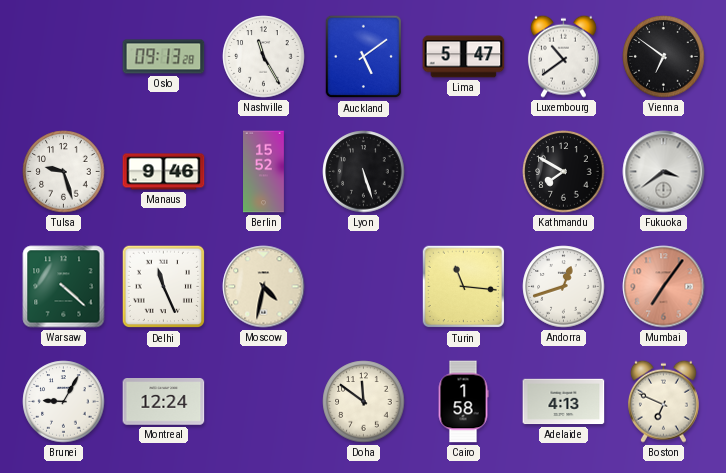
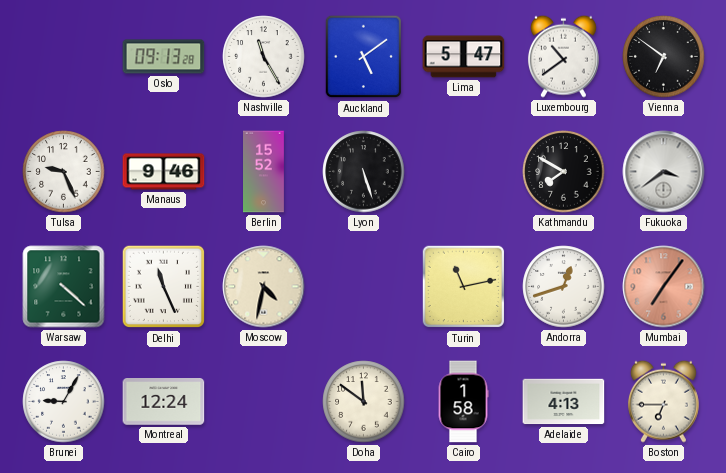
Tulsa: 9:27 -> 9:26 (64, 172)
Turin: 11:16 -> 11:13 (464, 287)
Boston: 6:49 -> 6:45 (663, 401)
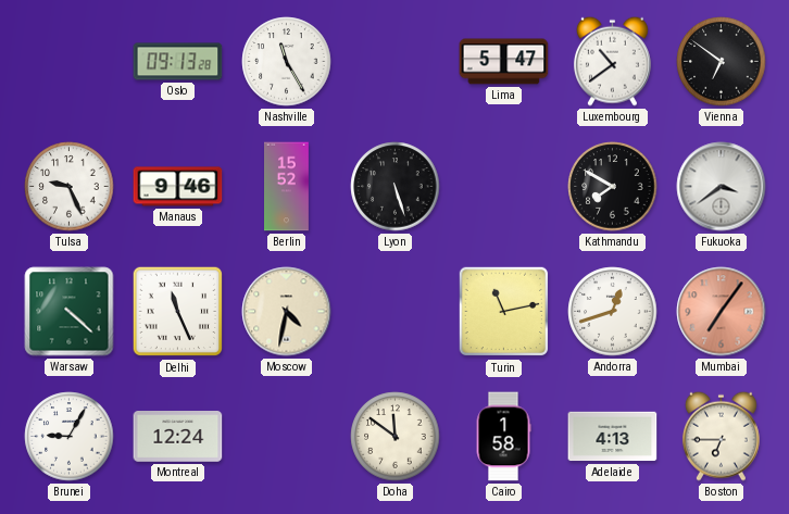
Auckland: 5:09 -> none (364, 57)
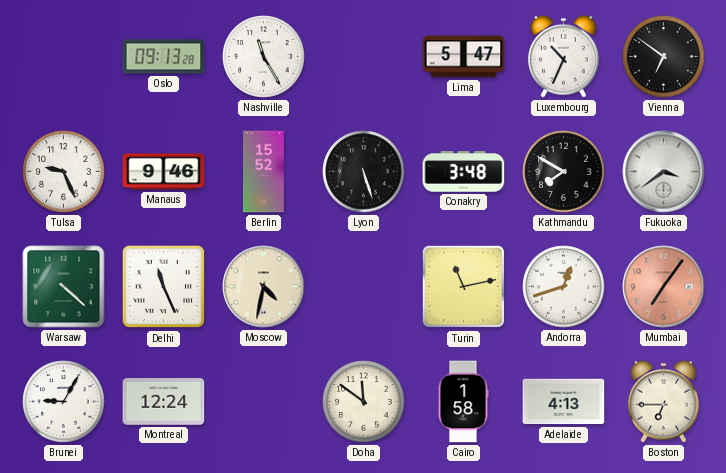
Luxembourg: 10:39 -> 10:34 (563, 56)
Conakry: none -> 3:48 (464, 172)
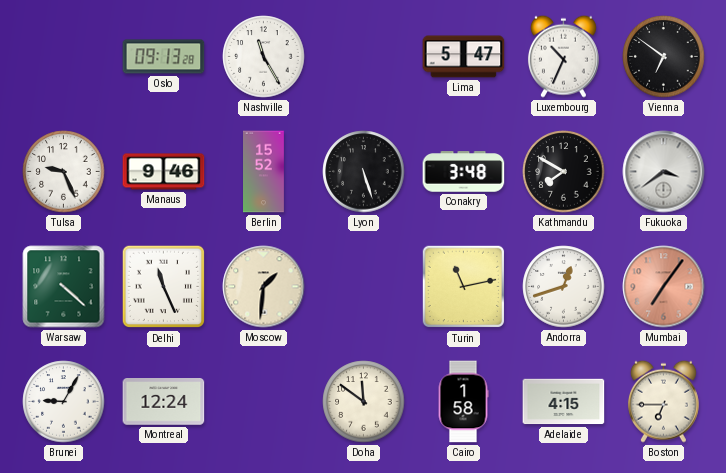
Moscow: 4:32 -> 1:31 (264, 287)
Adelaide: 4:13 -> 4:15 (564, 402)
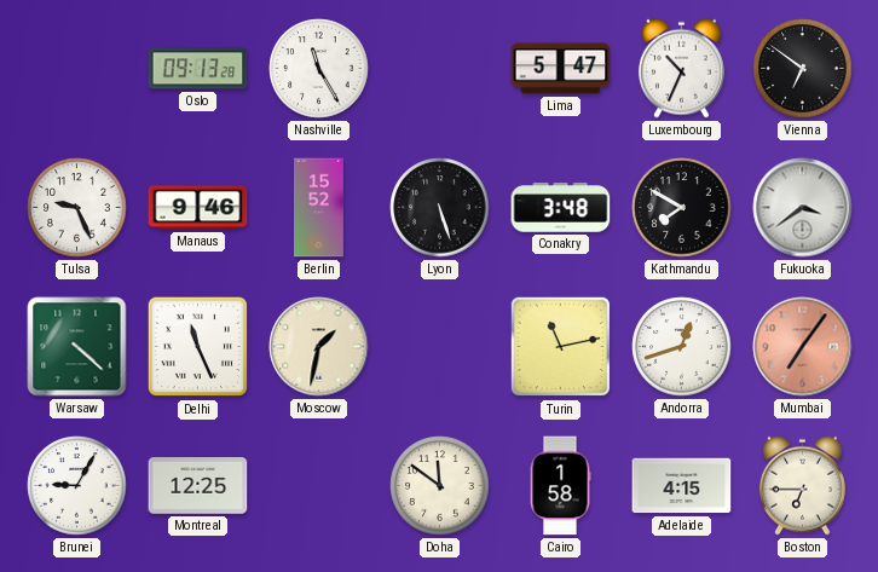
Moscow: 1:31 -> 1:32 (319, 347)
Montreal: 12:24 -> 12:25 (198, 486)
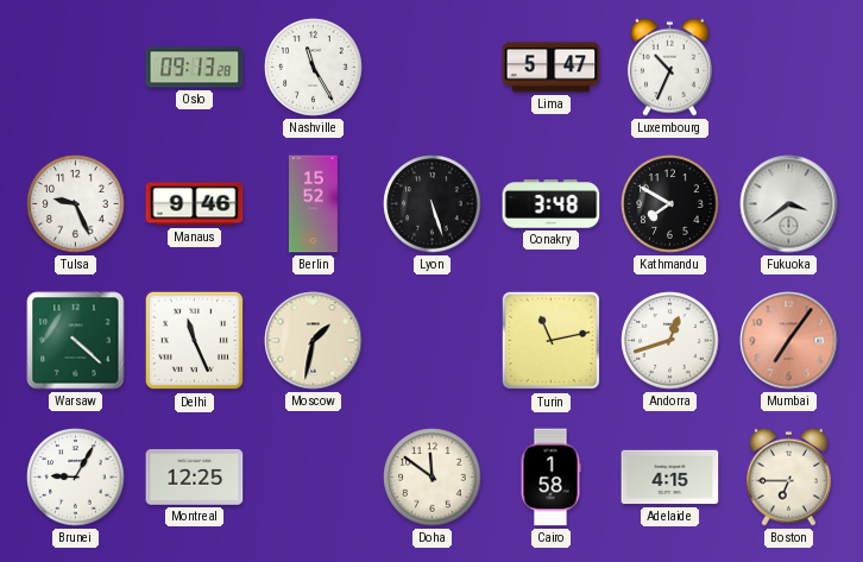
Vienna: 6:51 -> none (803, 69)
